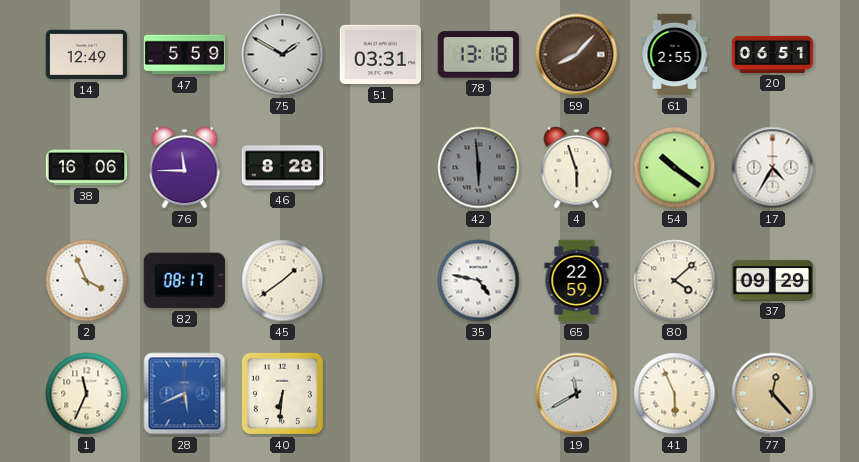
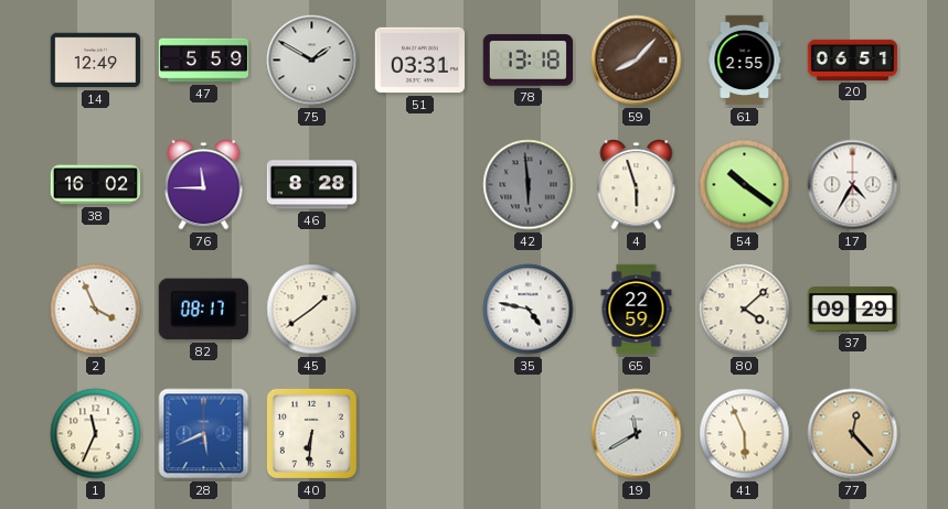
38: 16:06 -> 16:02 (96, 185)
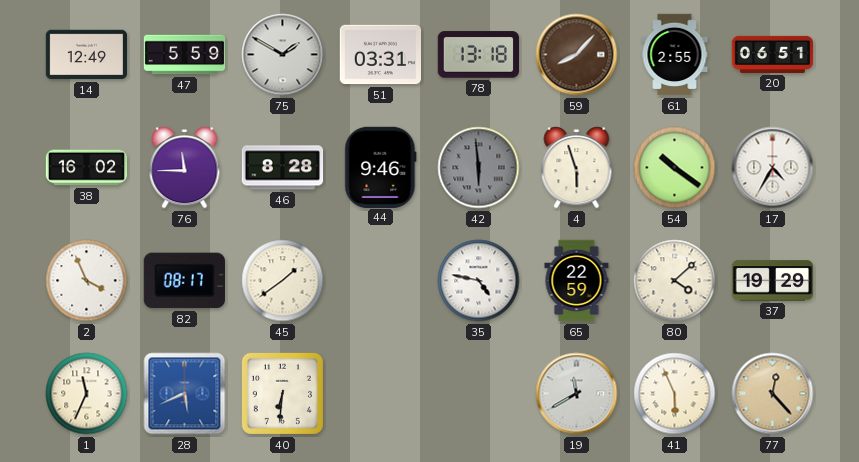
44: none -> 9:46 (381, 167)
37: 09:29 -> 19:29 (773, 281)
